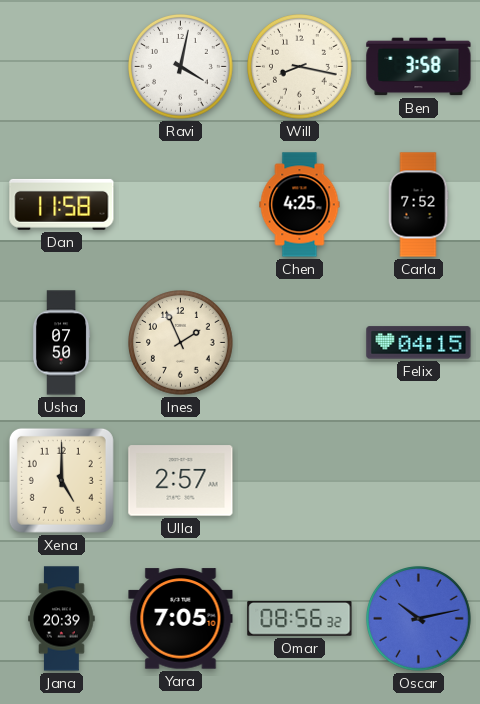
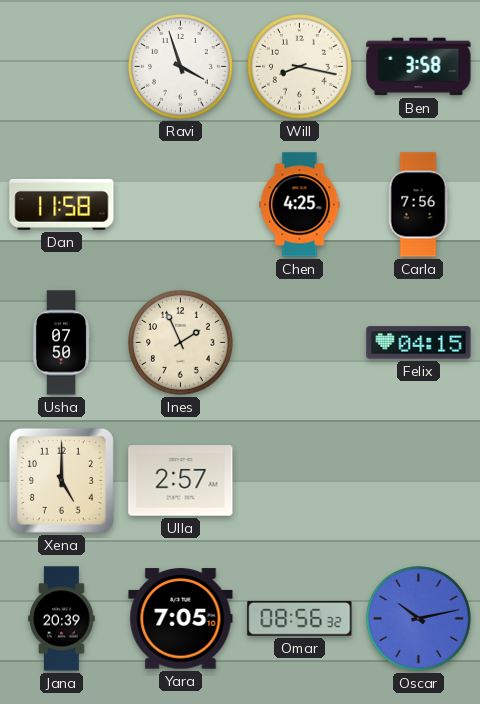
Ravi: 4:02 -> 3:57 (181, 67)
Carla: 7:52 -> 7:56 (418, 205)
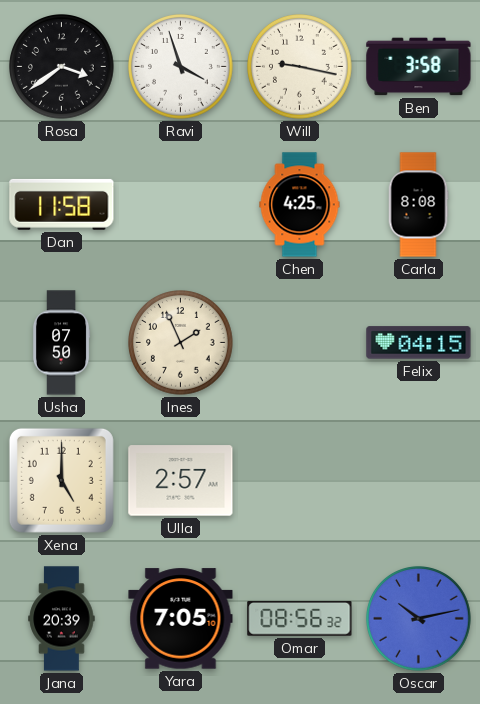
Rosa: none -> 3:39 (62, 67)
Will: 8:17 -> 9:17 (300, 67)
Carla: 7:56 -> 8:08 (418, 205)
